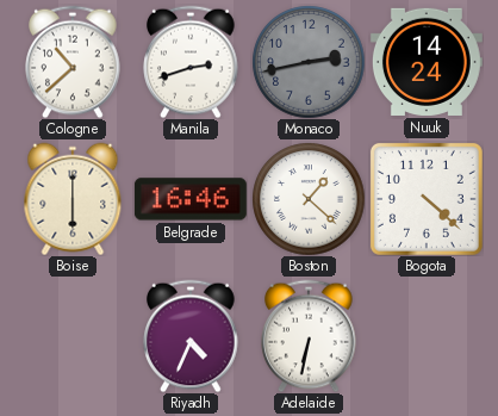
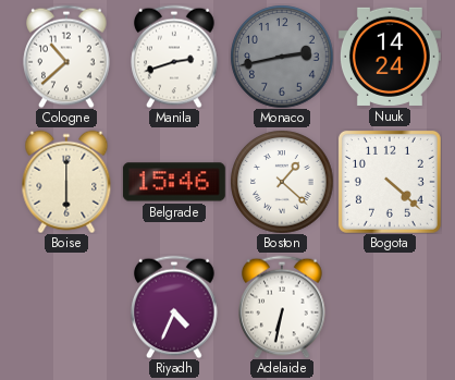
Belgrade: 16:46 -> 15:46 (174, 182)
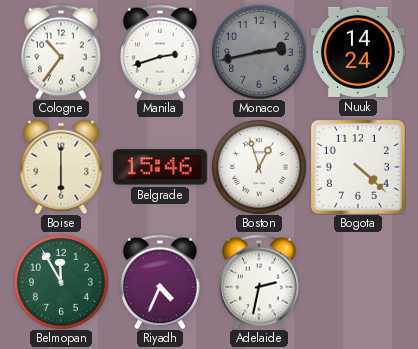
Cologne: 10:38 -> 10:36 (61, 52)
Boston: 1:22 -> 12:57 (259, 167)
Belmopan: none -> 11:55 (61, 282)
Adelaide: 6:32 -> 2:32 (259, 282)
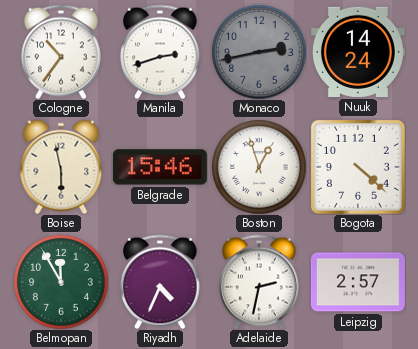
Boise: 6:00 -> 5:58 (61, 167)
Leipzig: none -> 2:57 (358, 282)
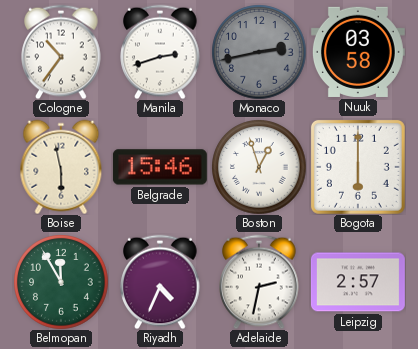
Nuuk: 14:24 -> 03:58 (358, 52)
Bogota: 4:22 -> 6:00 (358, 167)
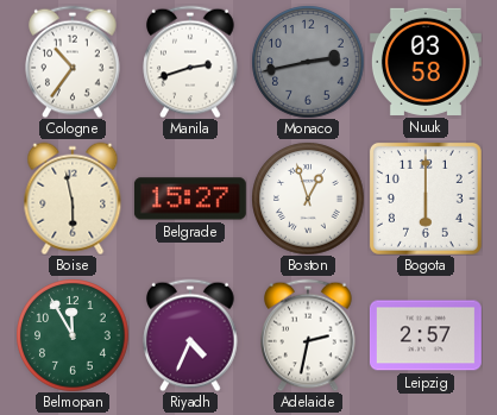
Belgrade: 15:46 -> 15:27 (190, 199)
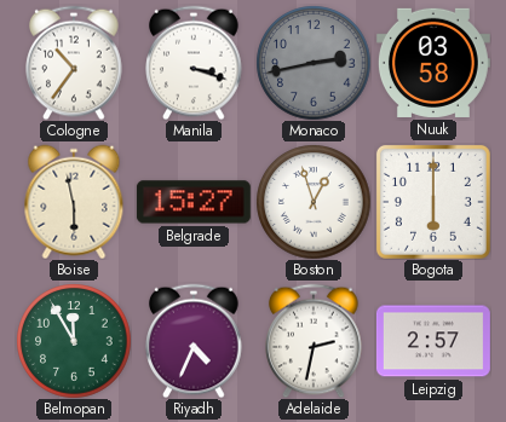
Manila: 2:42 -> 3:18 (194, 63)
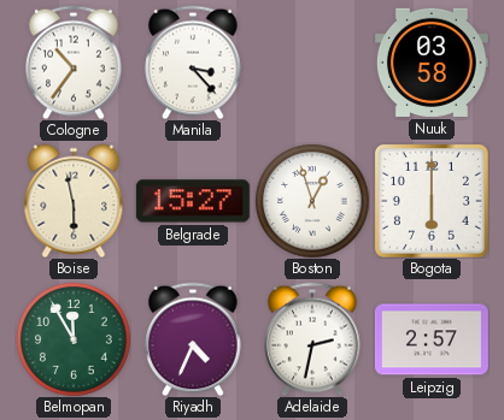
Manila: 3:18 -> 3:23 (193, 63)
Monaco: 2:43 -> none (314, 63)
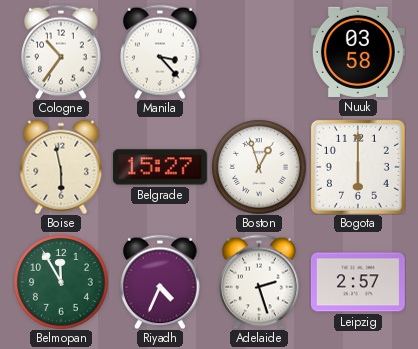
Adelaide: 2:32 -> 2:27 (259, 282)
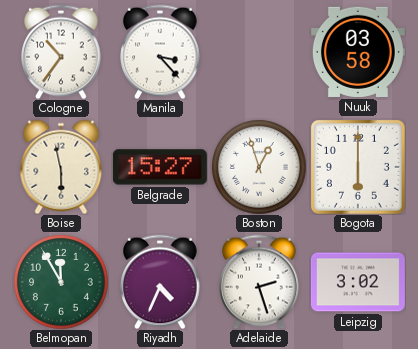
Leipzig: 2:57 -> 3:02 (358, 282)
